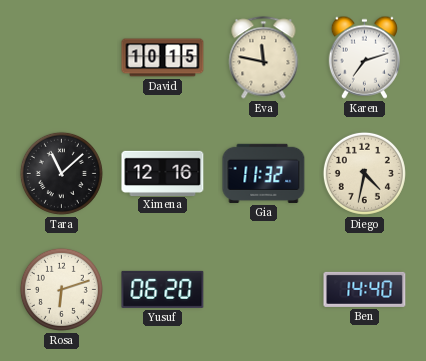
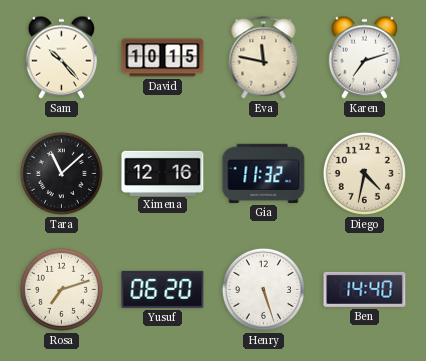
Sam: none -> 10:23 (61, 57)
Rosa: 6:12 -> 7:12 (61, 289)
Henry: none -> 5:27 (263, 289)
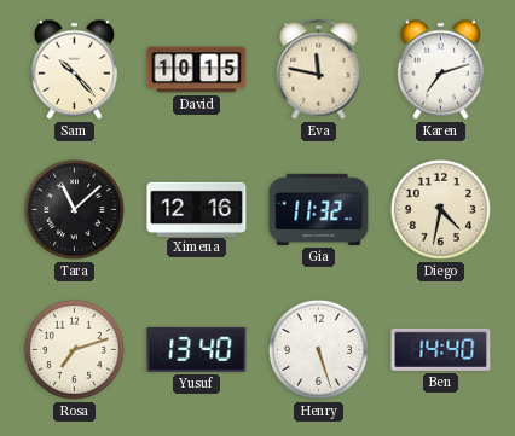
Yusuf: 06:20 -> 13:40 (197, 349)
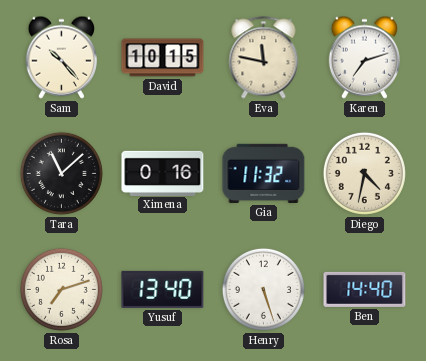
Ximena: 12:16 -> 0:16 (163, 173)
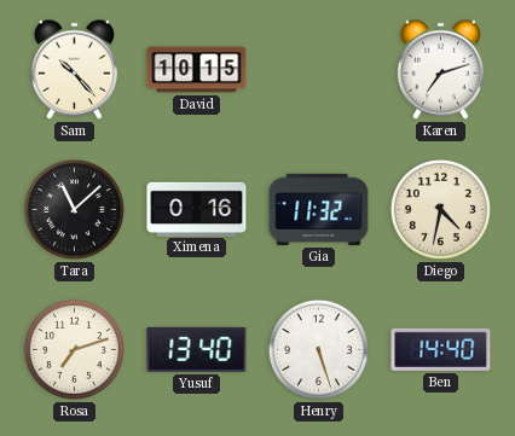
Eva: 11:47 -> none (264, 58)
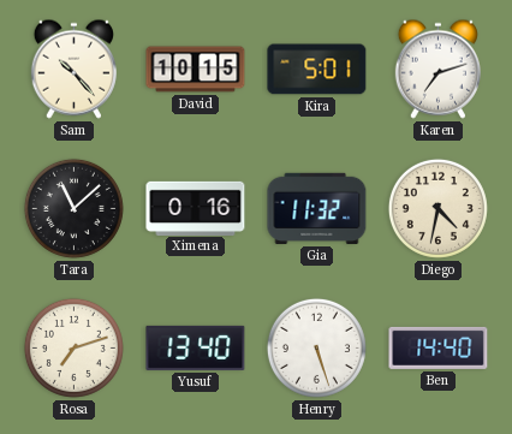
Kira: none -> 5:01 (317, 70)
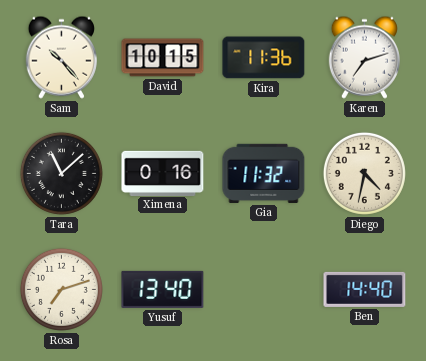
Kira: 5:01 -> 11:36 (264, 58)
Henry: 5:27 -> none (316, 347)
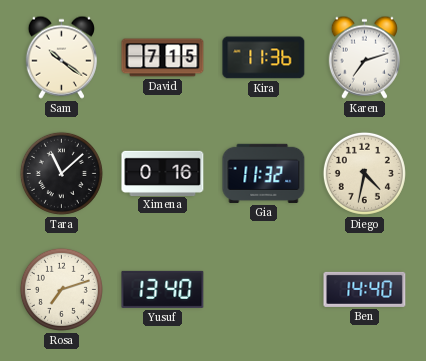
Sam: 10:23 -> 10:21 (61, 57)
David: 10:15 -> 7:15 (163, 58)
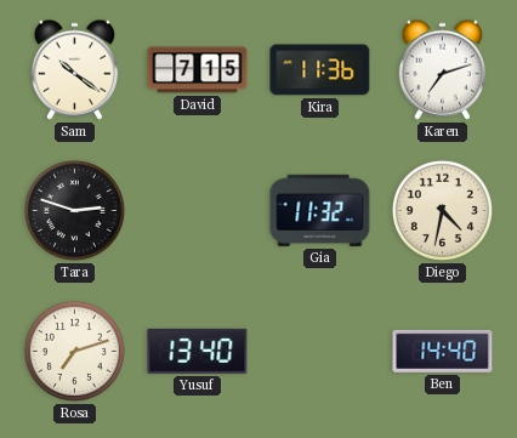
Tara: 11:08 -> 2:48 (74, 210)
Ximena: 0:16 -> none (163, 173)
